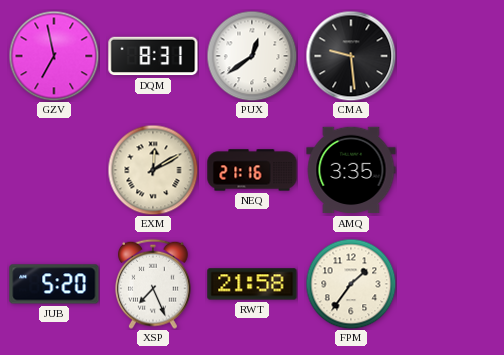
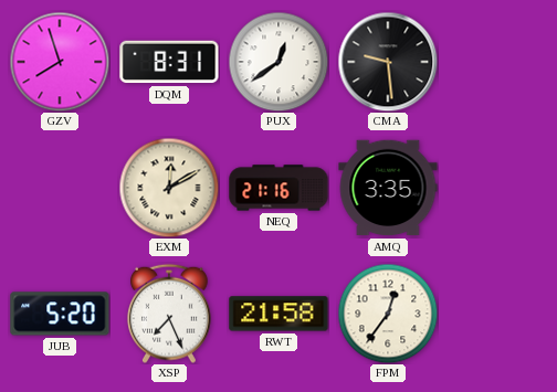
GZV: 6:58 -> 7:57 (60, 62)
FPM: 1:36 -> 12:36 (388, 314)
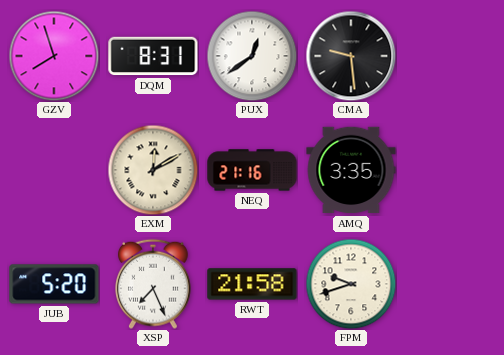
FPM: 12:36 -> 9:42 (351, 284)
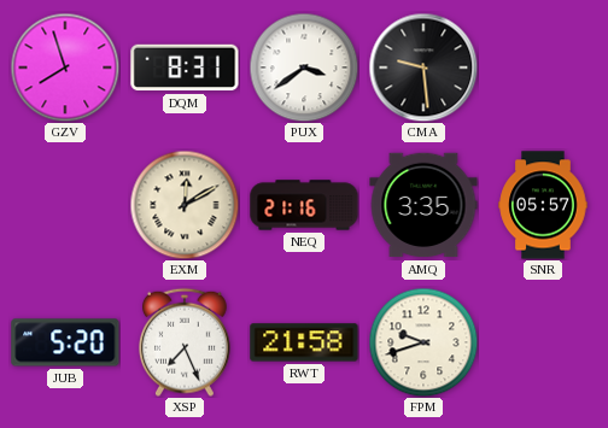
PUX: 12:39 -> 3:39 (304, 68)
SNR: none -> 05:57 (543, 205)
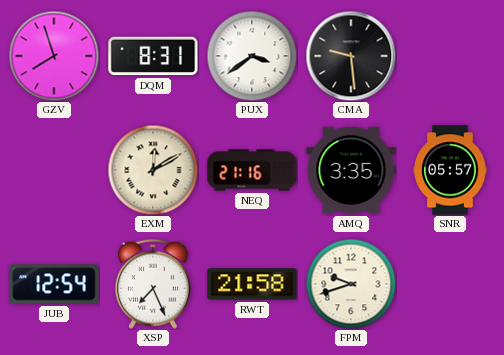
JUB: 5:20 -> 12:54 (54, 284)
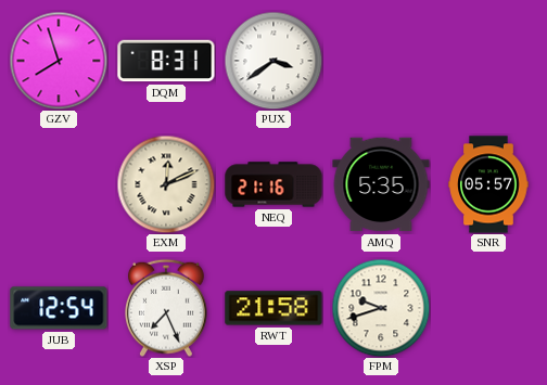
CMA: 9:29 -> none (351, 56)
EXM: 12:10 -> 12:11 (166, 184)
AMQ: 3:35 -> 5:35 (381, 184)
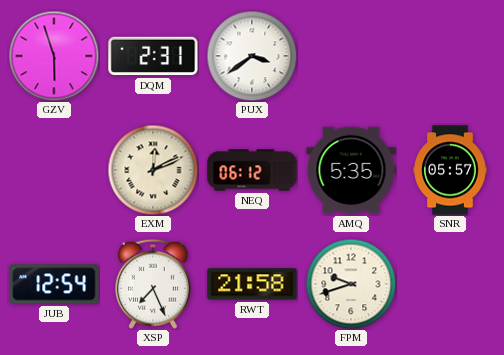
GZV: 7:57 -> 5:57 (54, 56)
DQM: 8:31 -> 2:31 (153, 56)
NEQ: 21:16 -> 06:12 (252, 170)
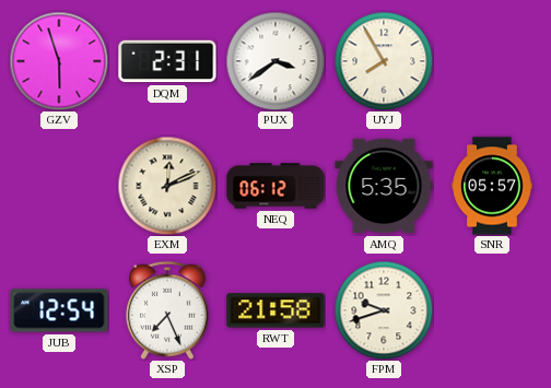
UYJ: none -> 7:55 (384, 61)
